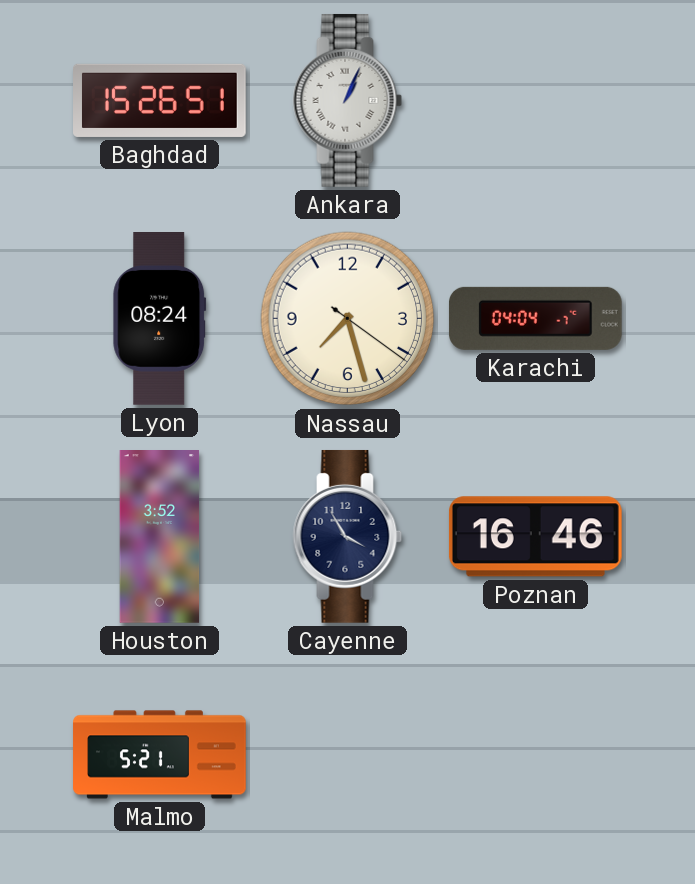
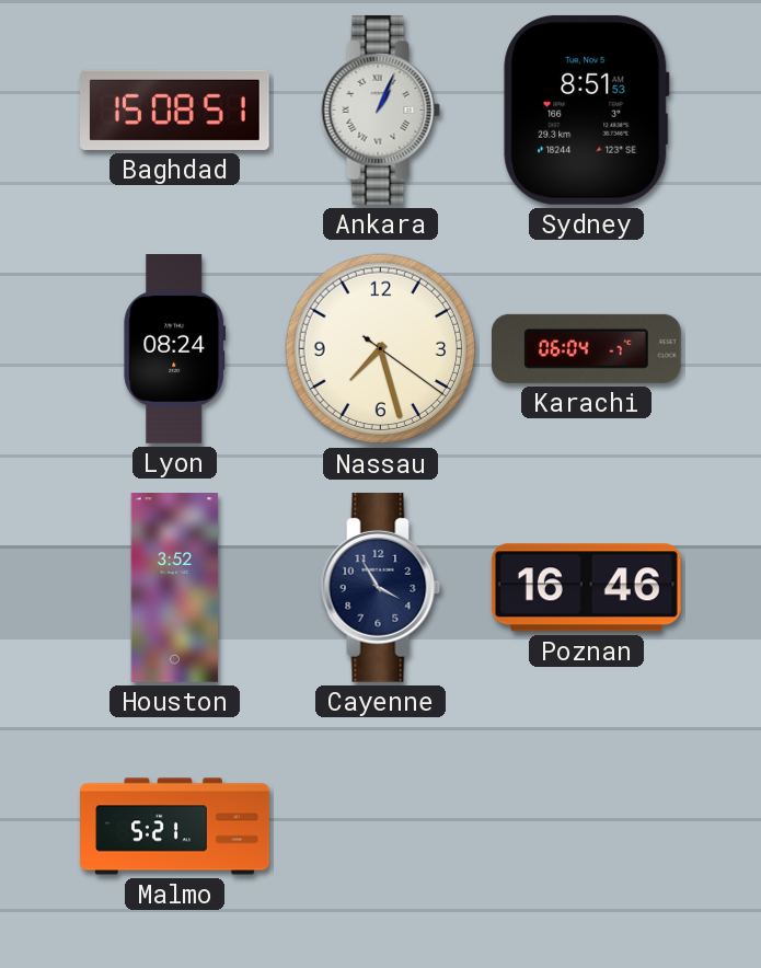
Baghdad: 15:26 -> 15:08 (175, 110)
Sydney: none -> 8:51 (587, 110)
Karachi: 04:04 -> 06:04 (586, 348)
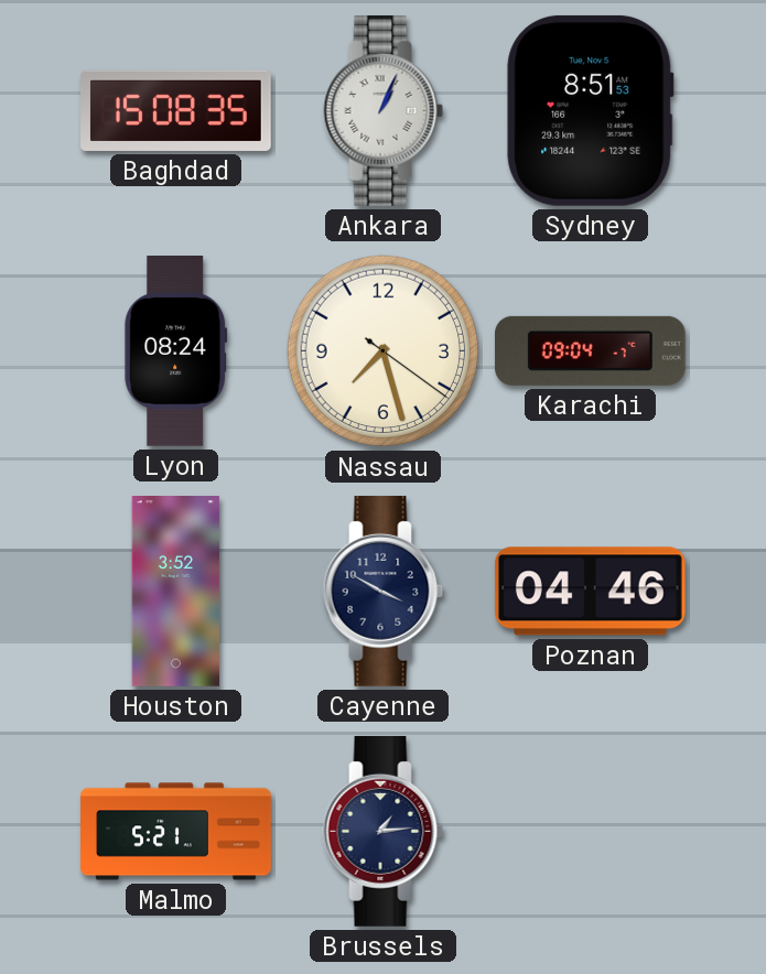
Baghdad: 15:08:51 -> 15:08:35 (176, 110)
Karachi: 06:04 -> 09:04 (590, 350)
Cayenne: 3:55 -> 3:50 (384, 591)
Poznan: 16:46 -> 04:46 (590, 592)
Brussels: none -> 1:14 (384, 831)
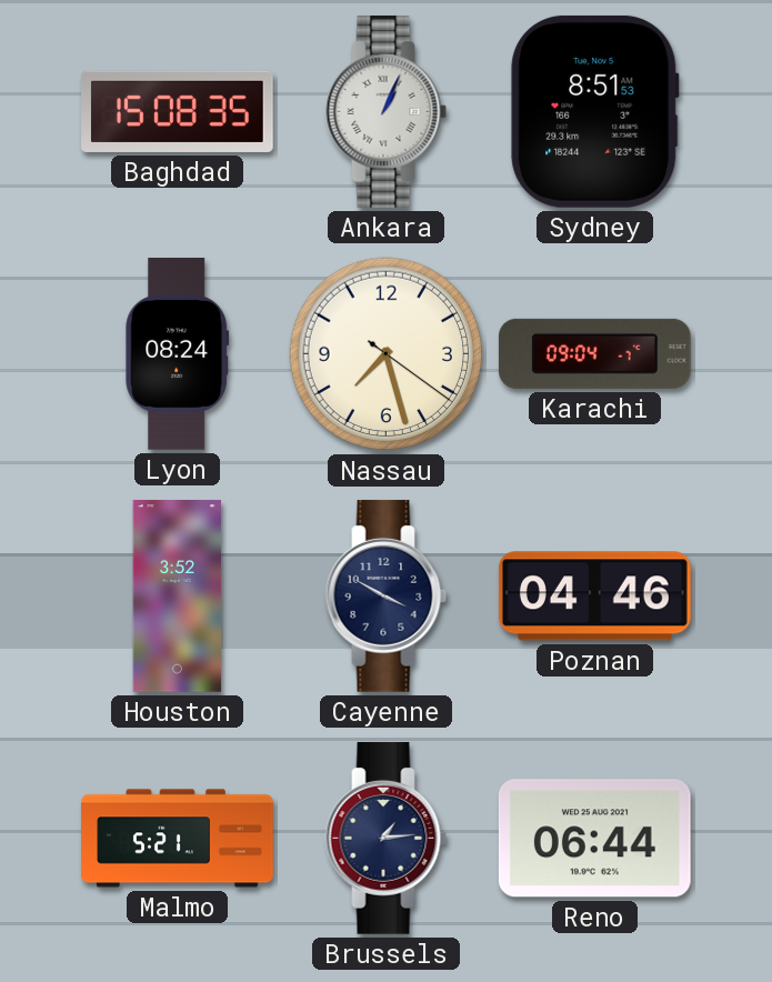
Reno: none -> 06:44 (594, 839)
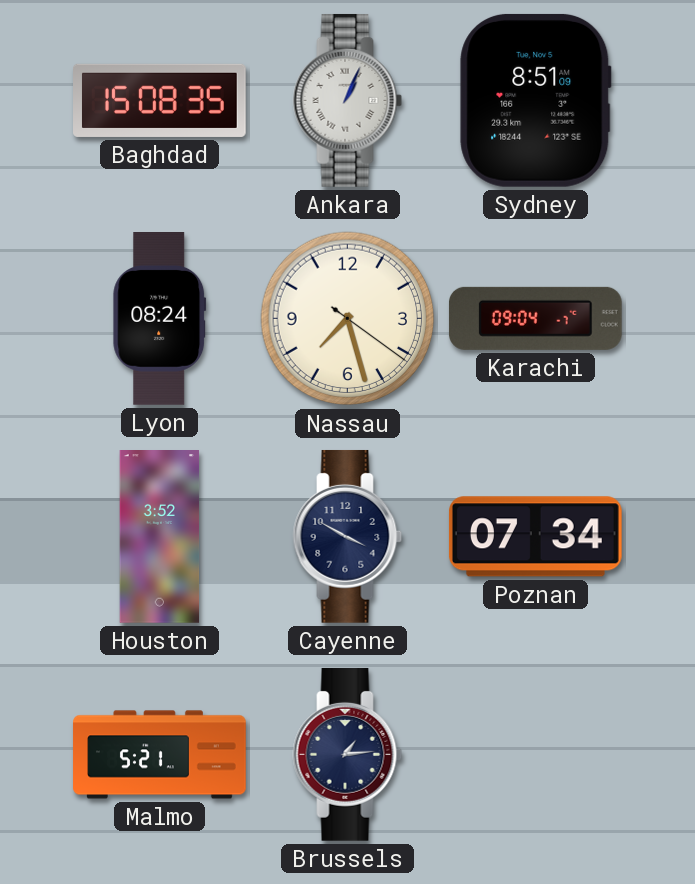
Sydney: 8:51:53 -> 8:51:09 (536, 100)
Poznan: 04:46 -> 07:34 (535, 537)
Reno: 06:44 -> none (594, 839)
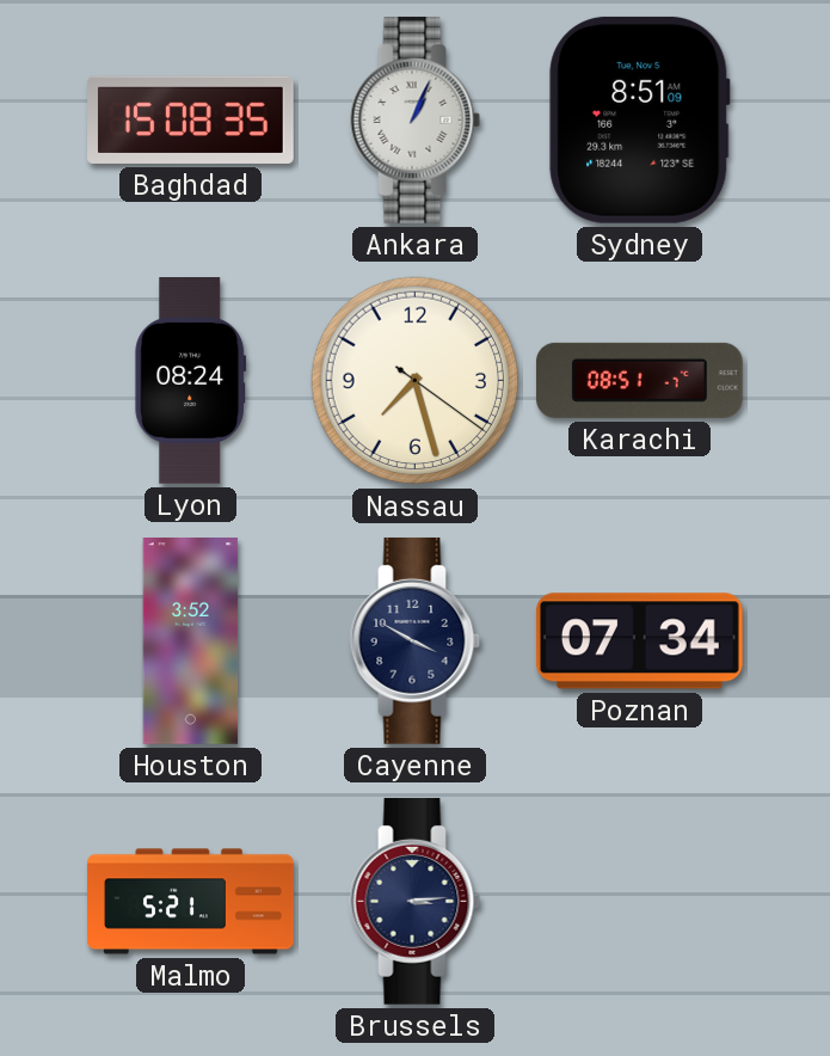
Karachi: 09:04 -> 08:51 (639, 380)
Brussels: 1:14 -> 3:14 (416, 901)
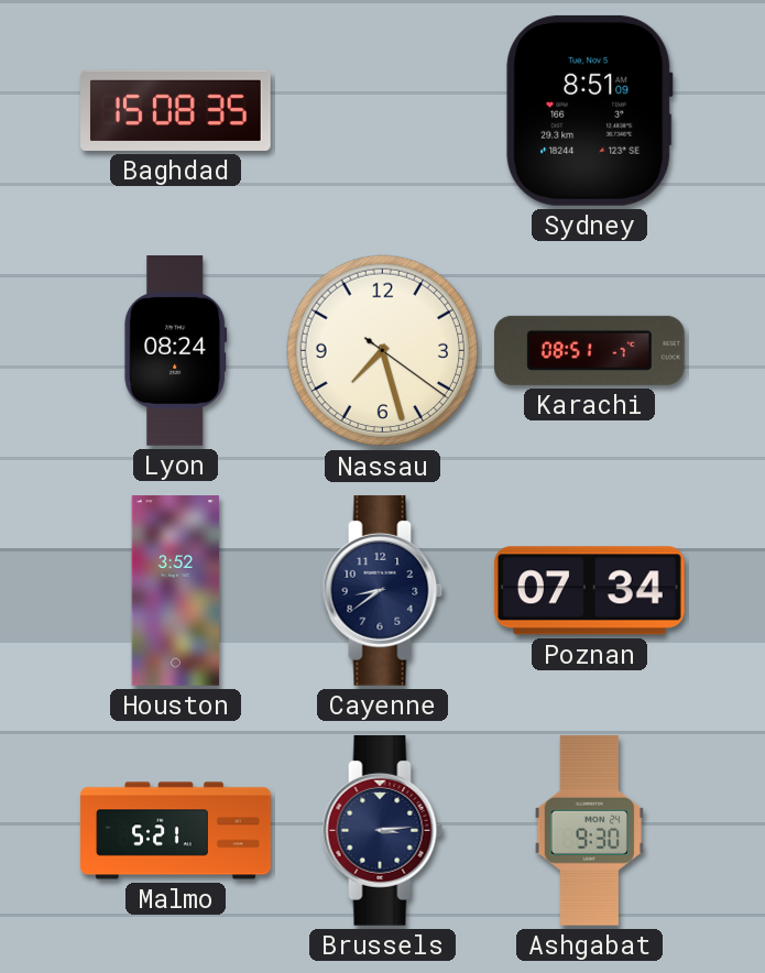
Ankara: 1:04 -> none (416, 119)
Cayenne: 3:50 -> 8:39 (383, 590)
Ashgabat: none -> 9:30 (589, 830)
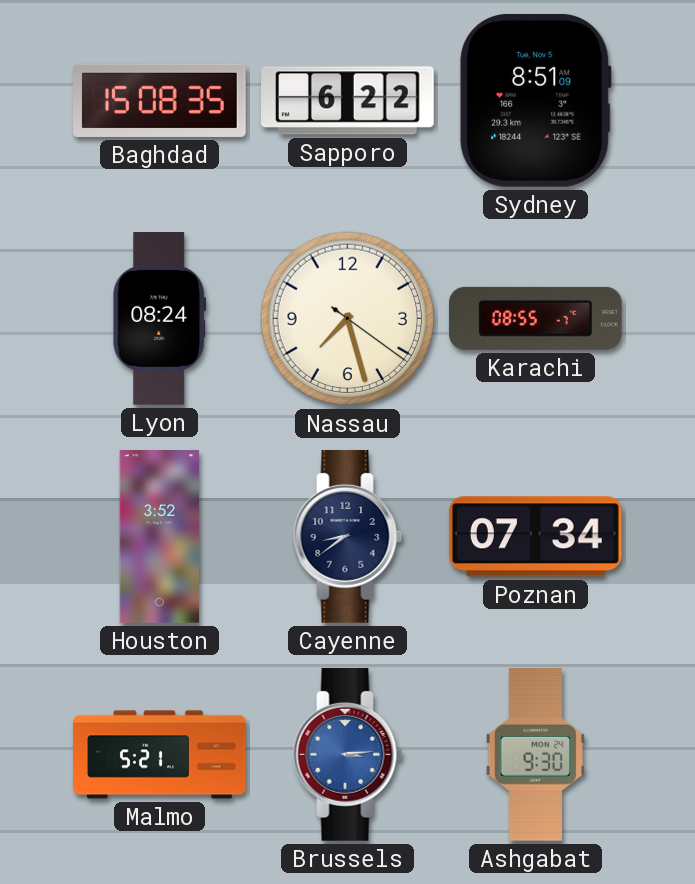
Sapporo: none -> 6:22 (348, 101)
Karachi: 08:51 -> 08:55 (535, 318)
Brussels dial: navy -> blue (348, 754)
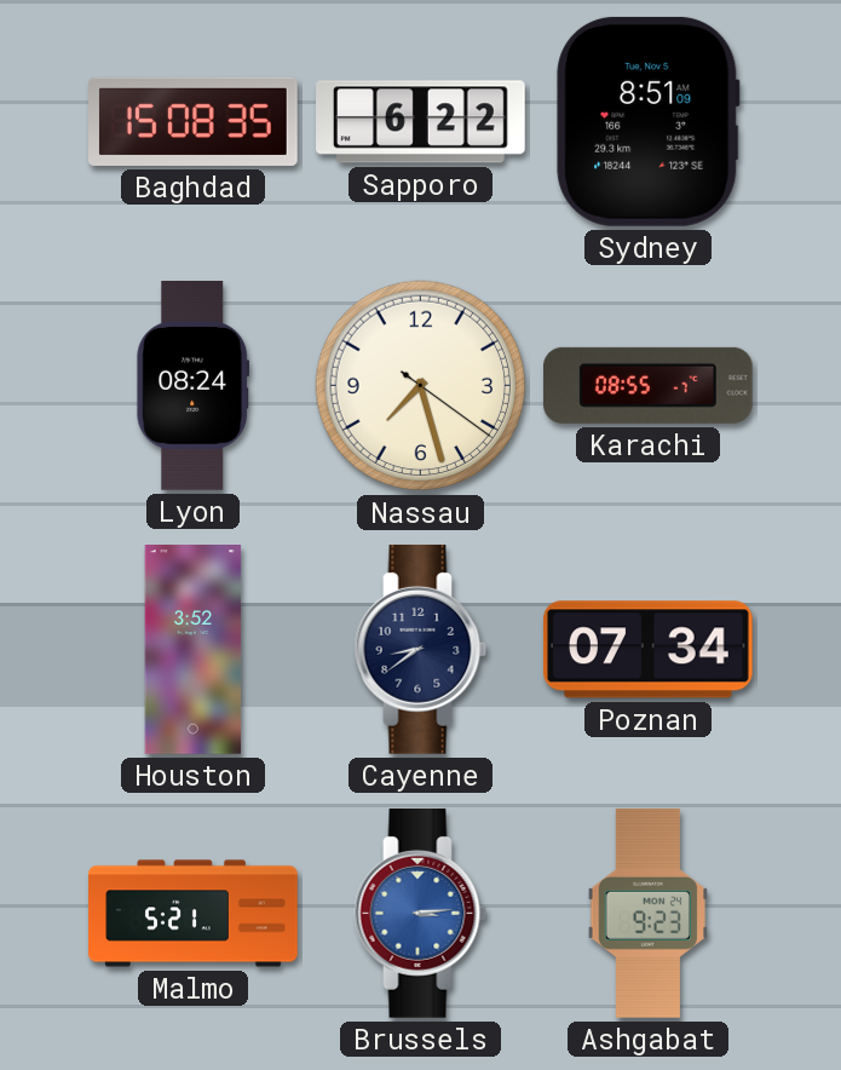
Ashgabat: 9:30 -> 9:23 (647, 913)
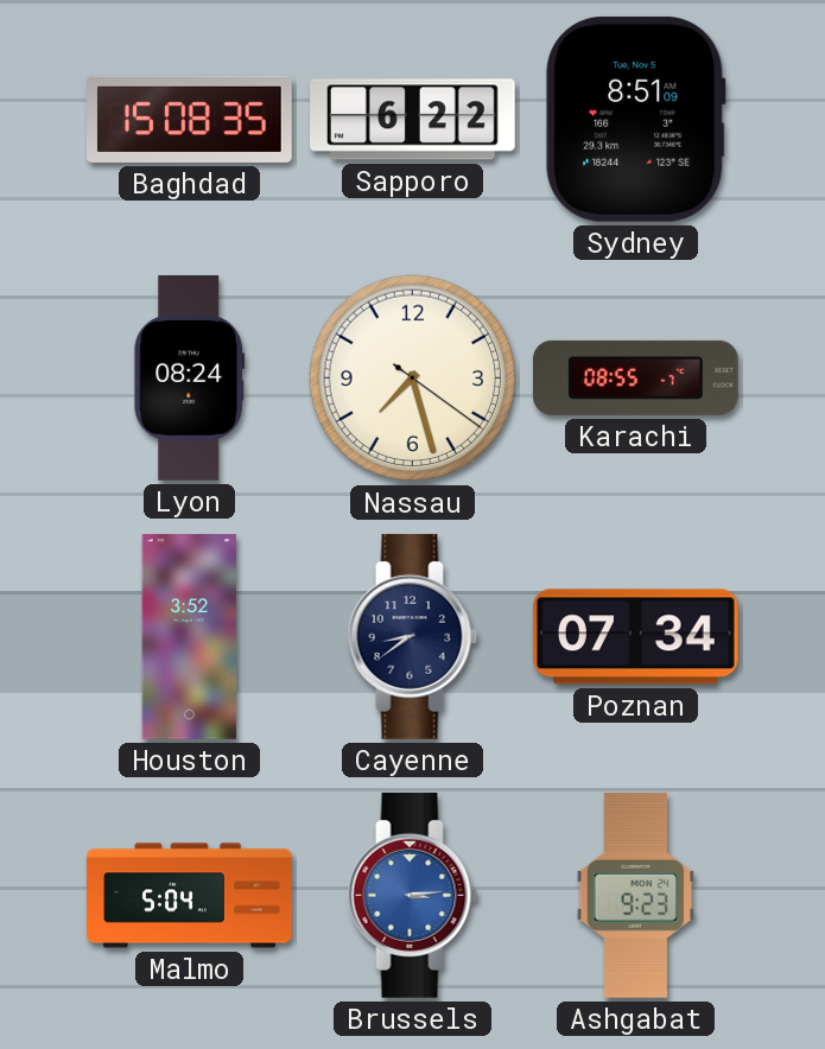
Malmo: 5:21 -> 5:04 (190, 896)
